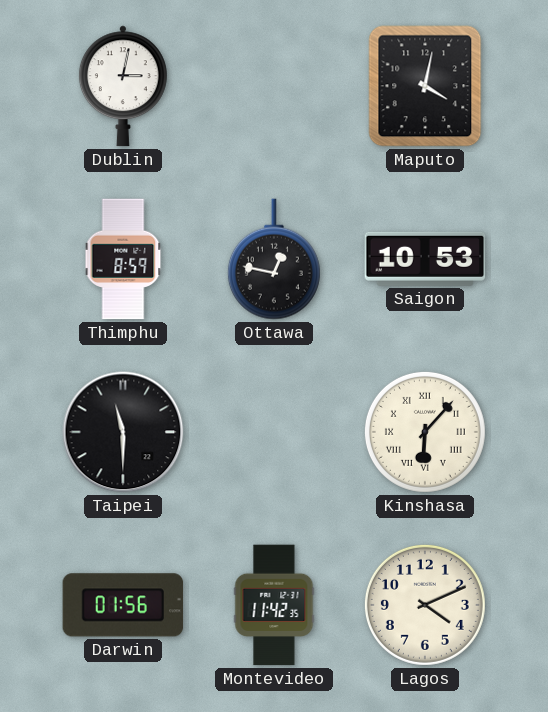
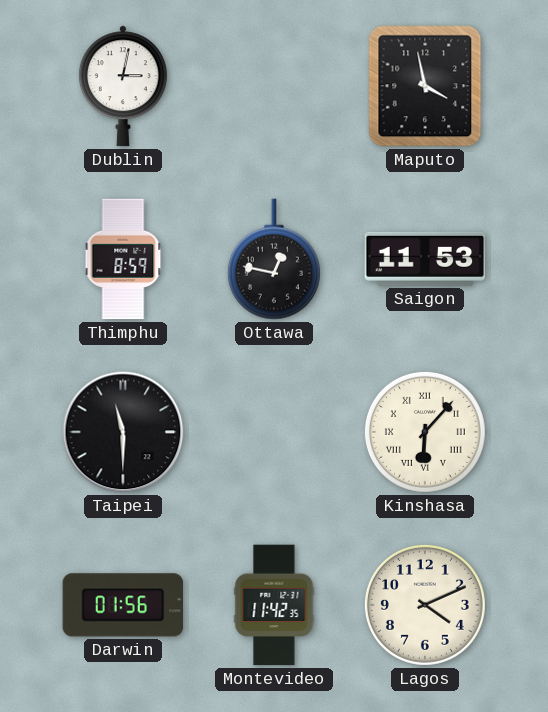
Maputo: 4:02 -> 3:58 (425, 86)
Saigon: 10:53 -> 11:53 (425, 259)
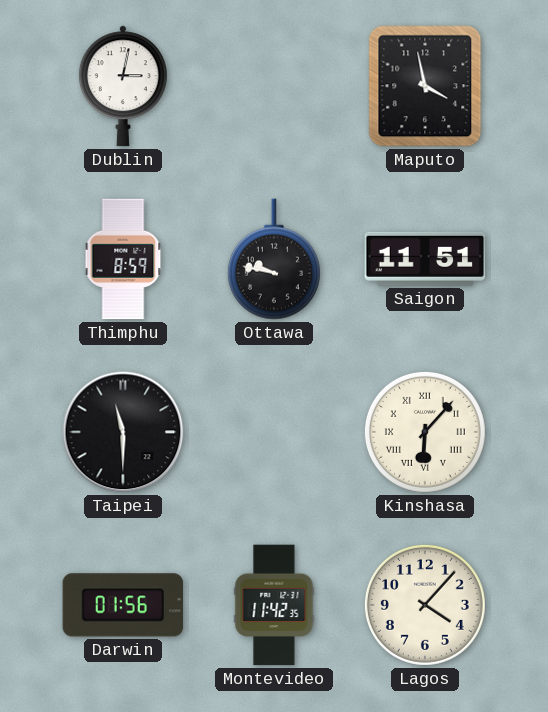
Ottawa: 12:47 -> 9:47 (274, 259)
Saigon: 11:53 -> 11:51 (425, 259)
Lagos: 4:11 -> 4:07 (425, 605)
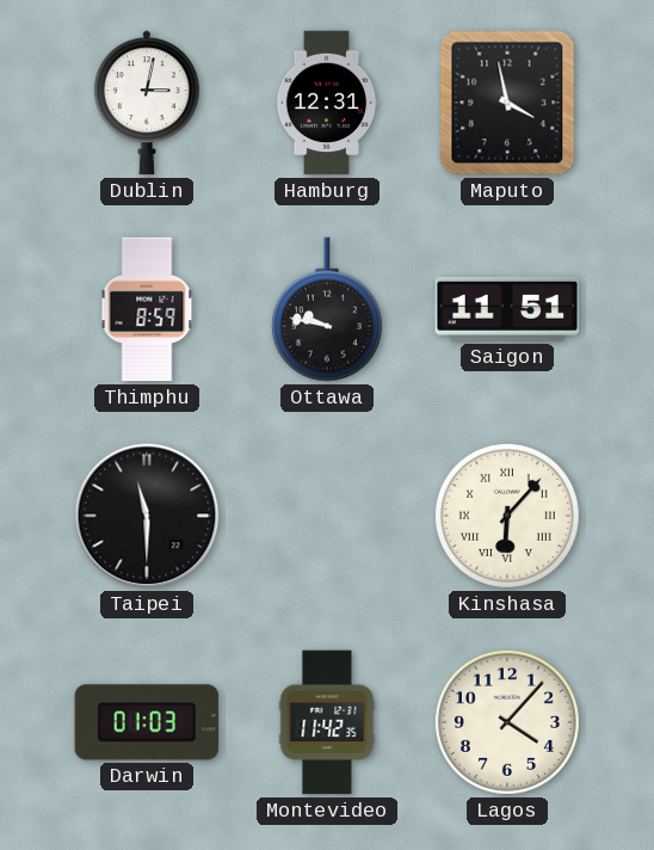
Hamburg: none -> 12:31 (327, 103)
Darwin: 01:56 -> 01:03 (147, 722)
